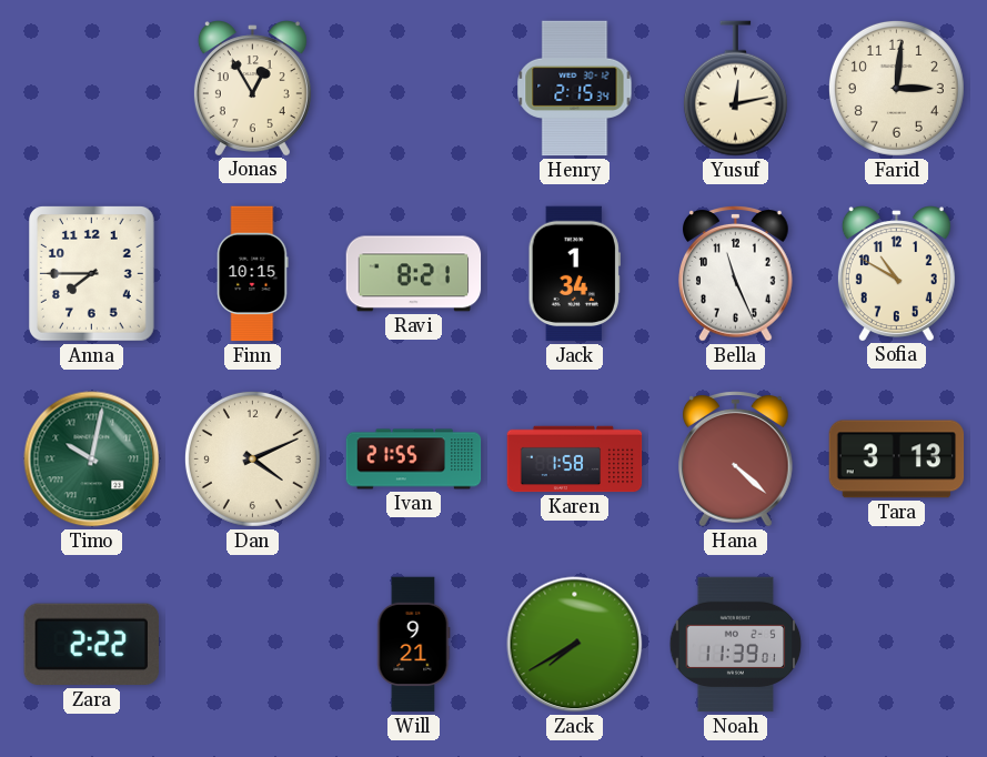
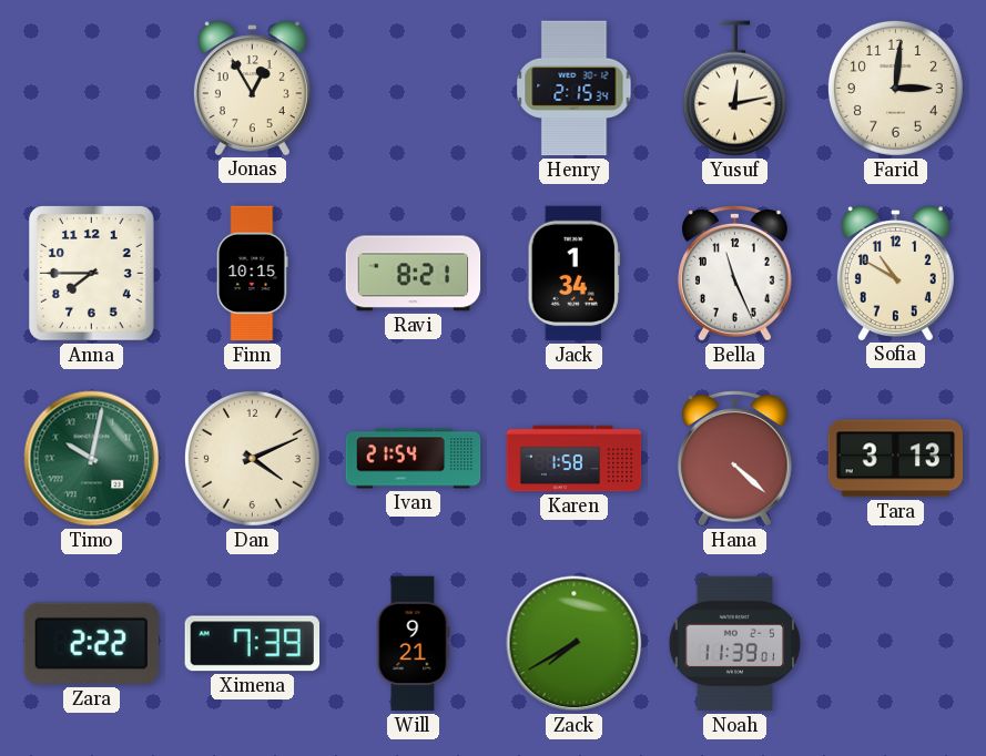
Ivan: 21:55 -> 21:54 (414, 459)
Ximena: none -> 7:39 (252, 644)
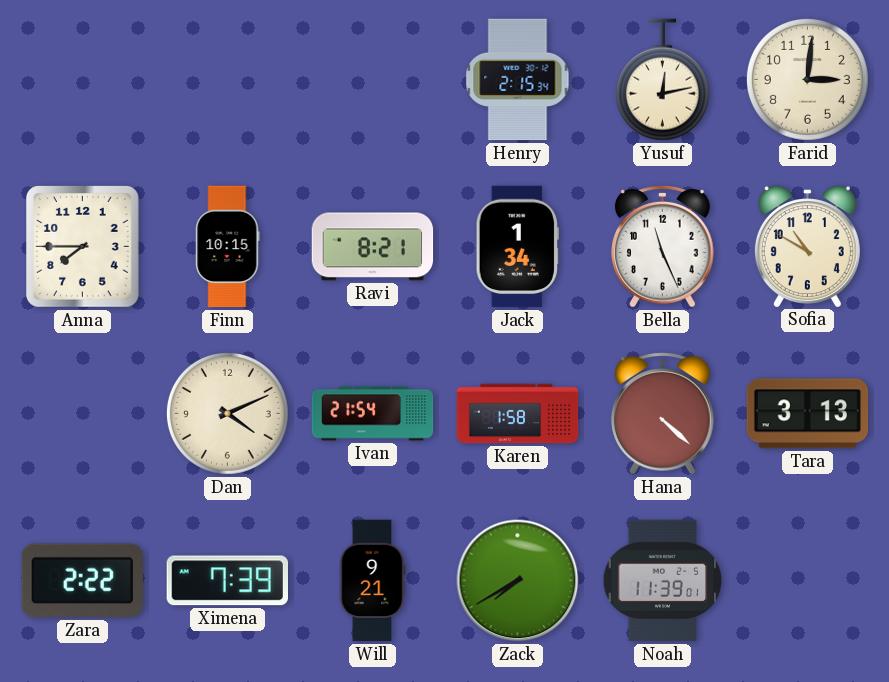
Jonas: 12:55 -> none (252, 88)
Timo: 10:02 -> none (92, 459)
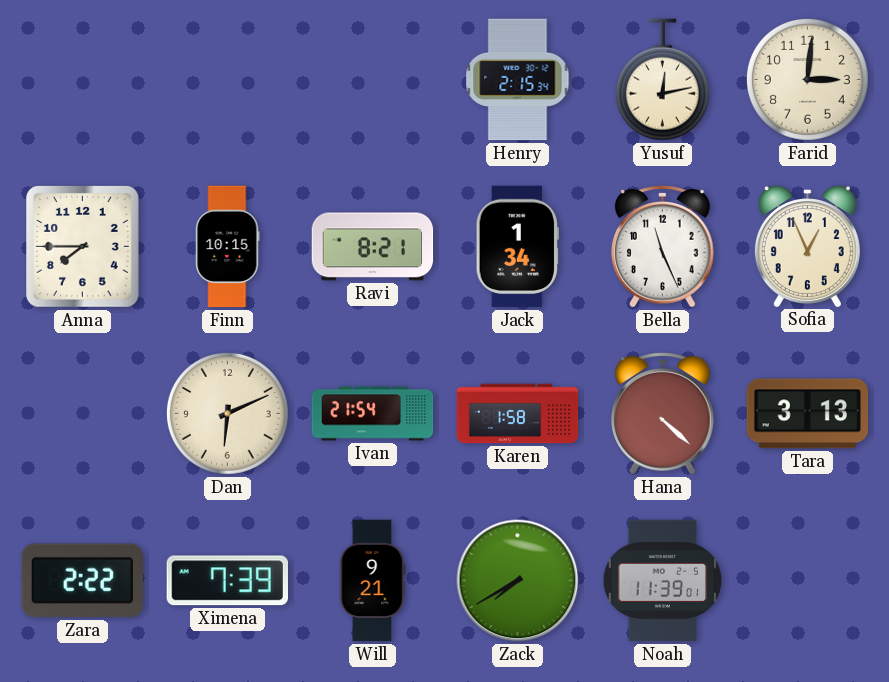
Sofia: 10:50 -> 12:56 (807, 246)
Dan: 4:11 -> 6:11 (227, 413)
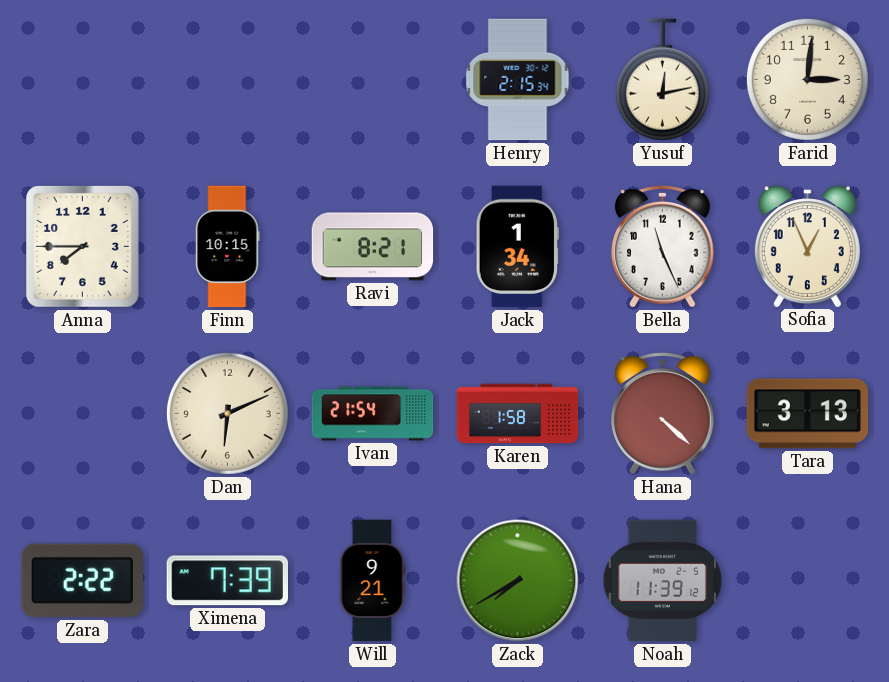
Noah: 11:39:01 -> 11:39:12 (663, 581)
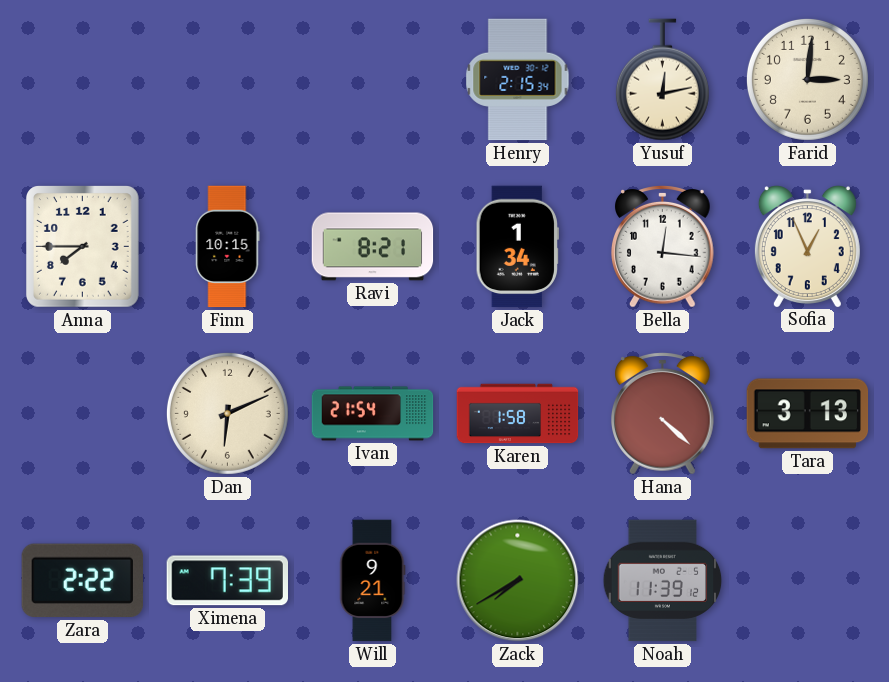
Bella: 11:26 -> 12:16 (663, 247)
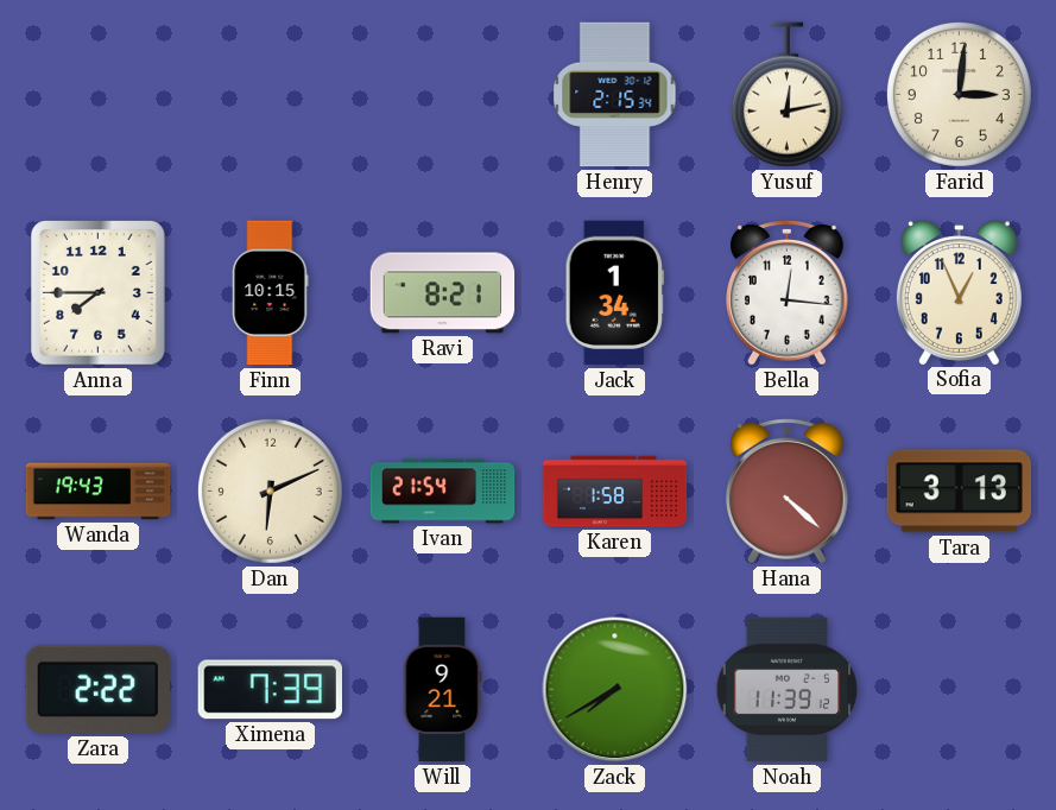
Wanda: none -> 19:43 (99, 492)
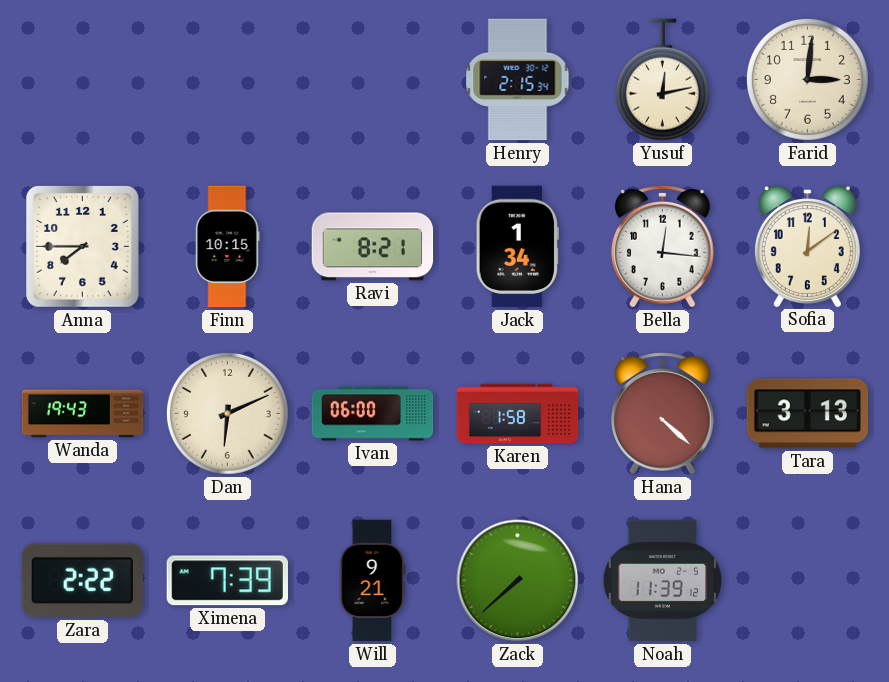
Sofia: 12:56 -> 12:09 (807, 246)
Ivan: 21:54 -> 06:00 (373, 414)
Zack: 7:40 -> 7:38 (518, 581)
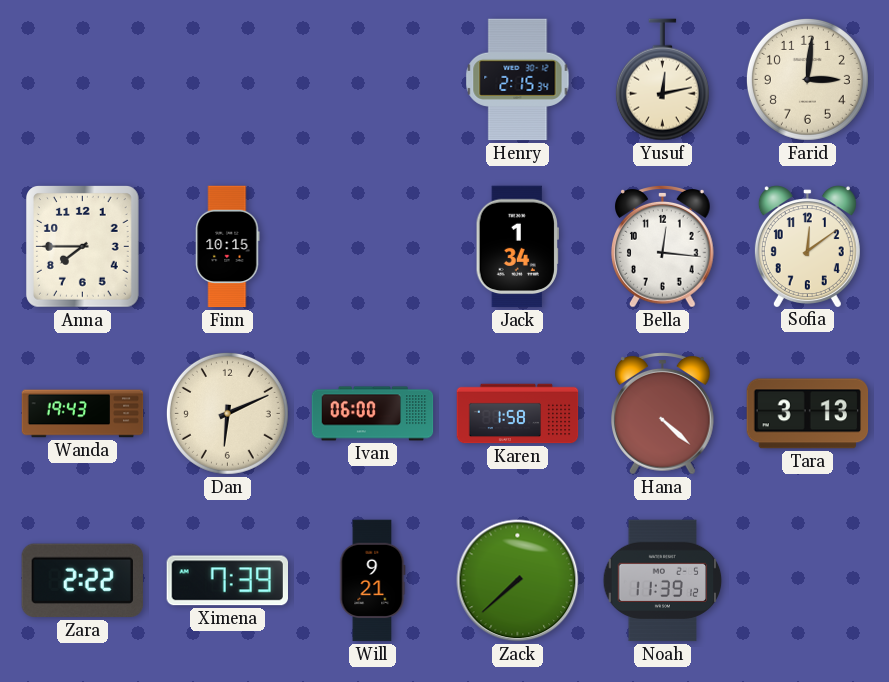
Ravi: 8:21 -> none (373, 247)
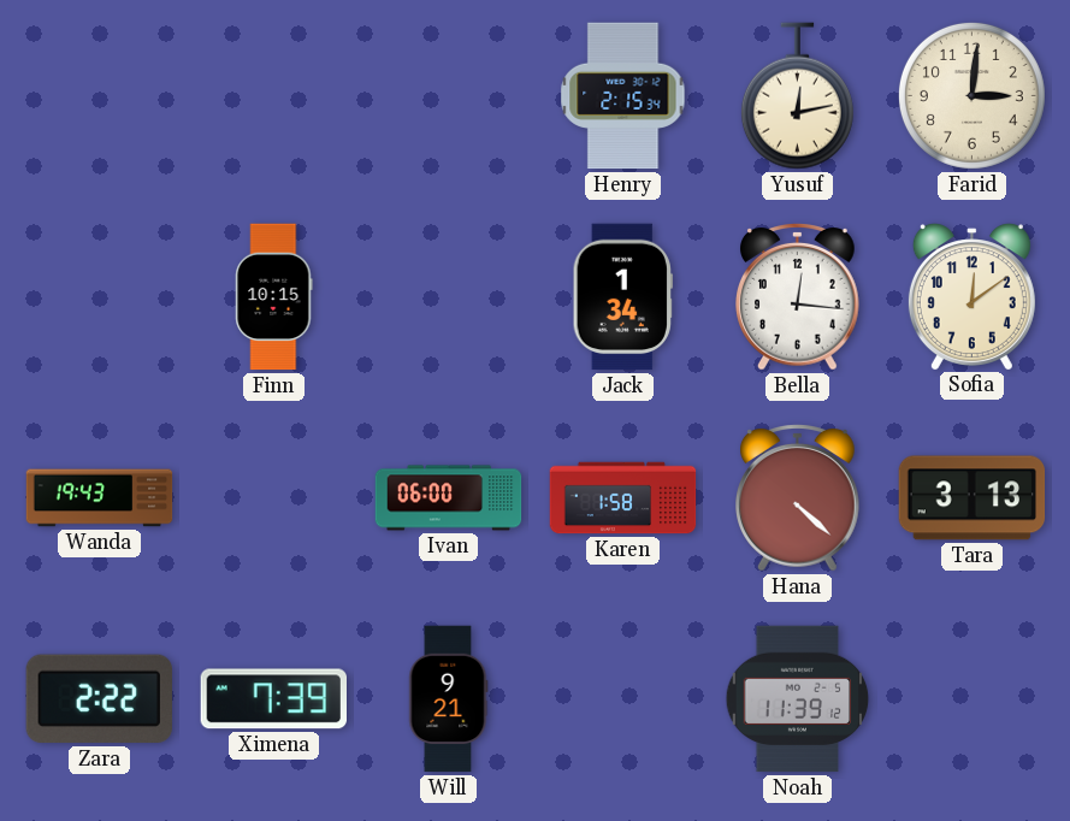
Anna: 7:45 -> none (83, 247)
Dan: 6:11 -> none (227, 413)
Zack: 7:38 -> none (518, 581)
